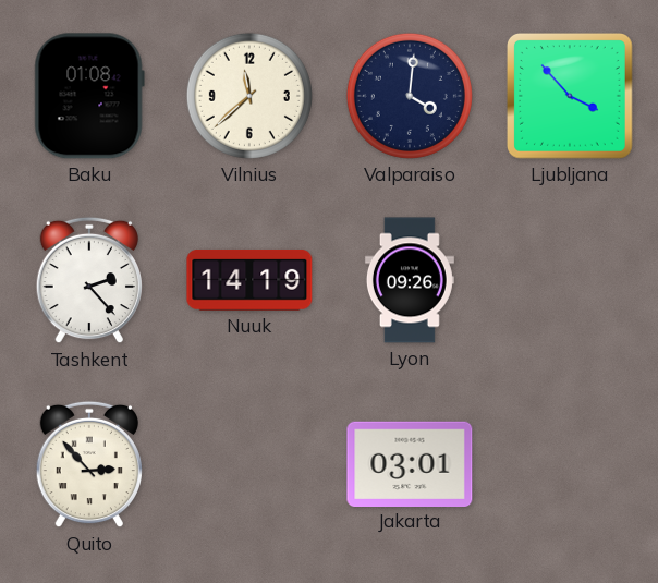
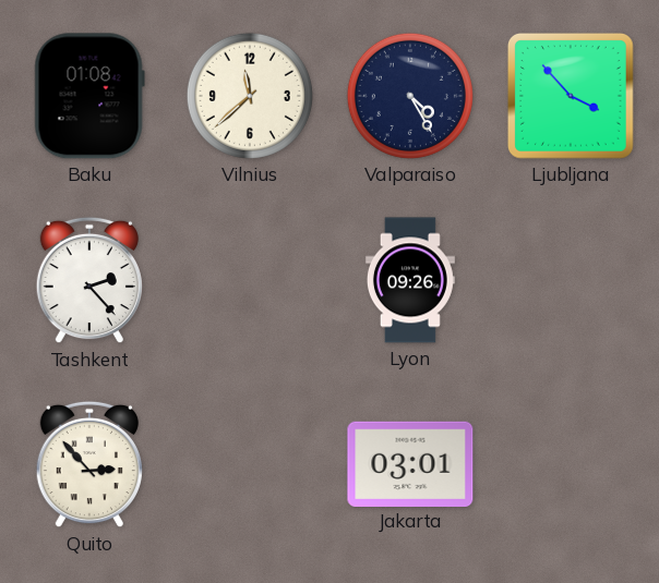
Valparaiso: 4:01 -> 4:25 (410, 96)
Nuuk: 14:19 -> none (249, 280)
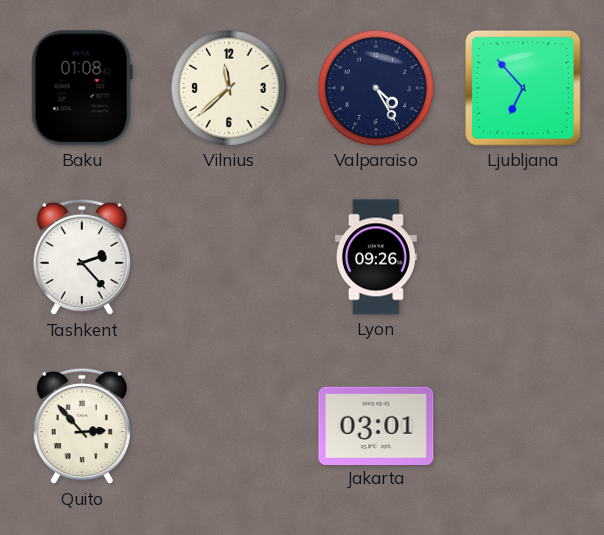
Ljubljana: 3:53 -> 6:53 (523, 88)
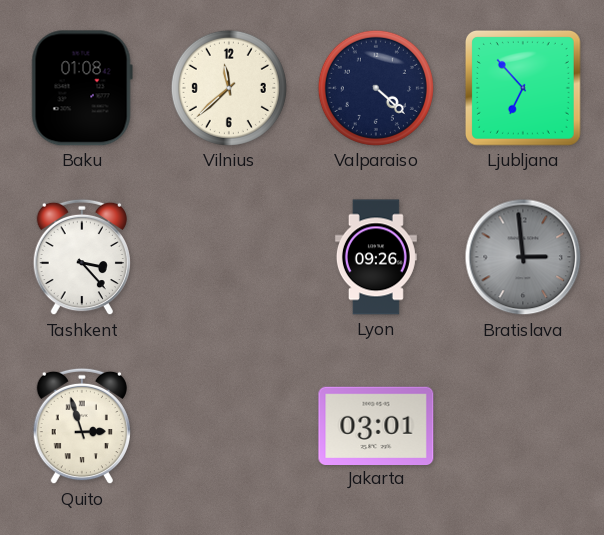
Valparaiso: 4:25 -> 4:22 (376, 88)
Tashkent: 2:23 -> 3:23 (82, 257)
Bratislava: none -> 2:59 (523, 257)
Quito: 2:53 -> 2:57 (82, 426)
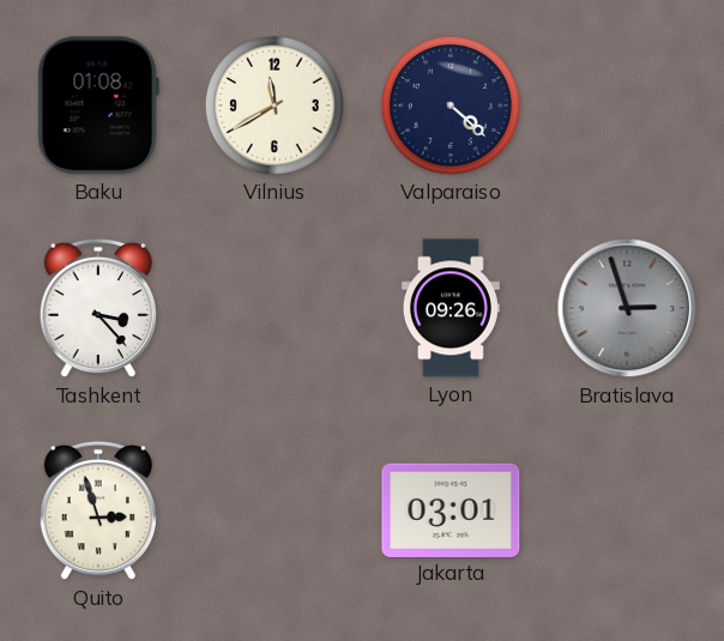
Vilnius: 11:38 -> 11:40 (274, 105)
Ljubljana: 6:53 -> none (523, 88)
Bratislava: 2:59 -> 2:57 (627, 308)
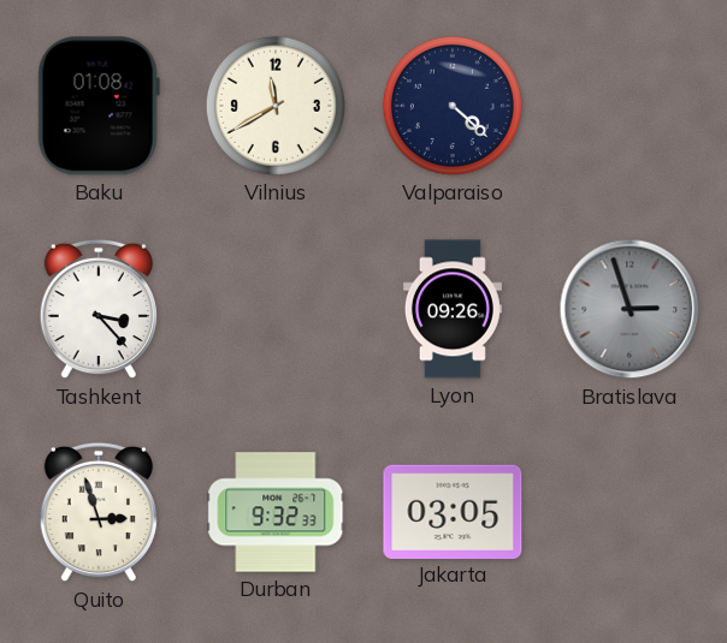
Durban: none -> 9:32 (276, 512)
Jakarta: 03:01 -> 03:05 (453, 511)
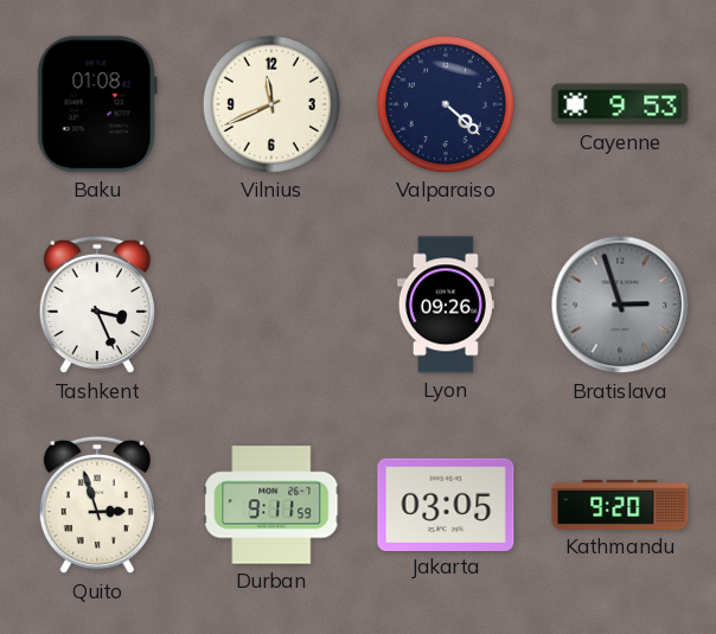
Vilnius: 11:40 -> 11:41 (271, 104)
Cayenne: none -> 9:53 (620, 104)
Tashkent: 3:23 -> 3:26 (97, 305)
Durban: 9:32 -> 9:11 (271, 505)
Kathmandu: none -> 9:20 (620, 505)
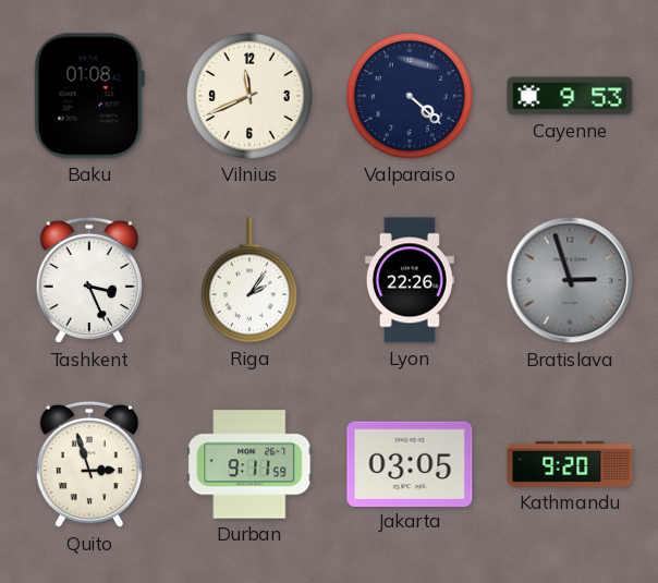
Riga: none -> 2:06 (249, 280)
Lyon: 09:26 -> 22:26 (410, 280)
